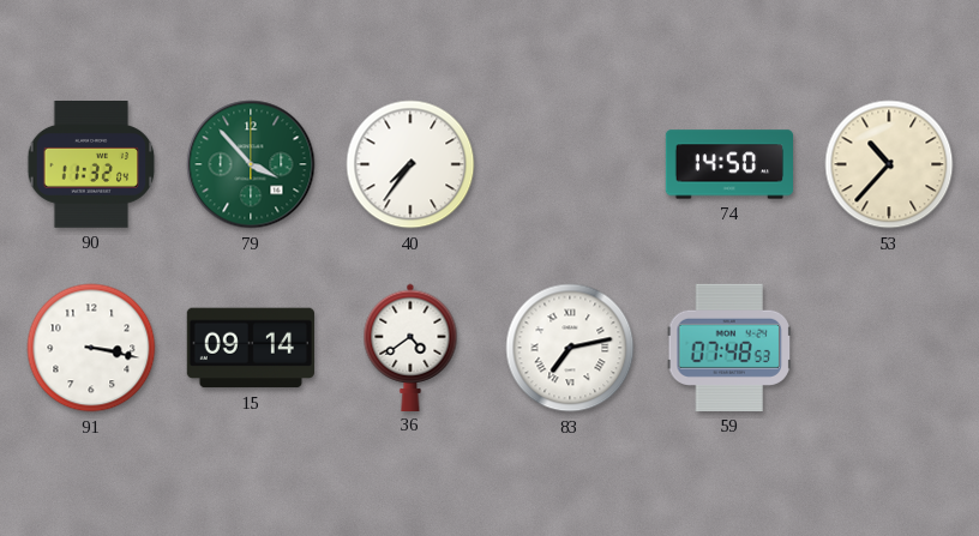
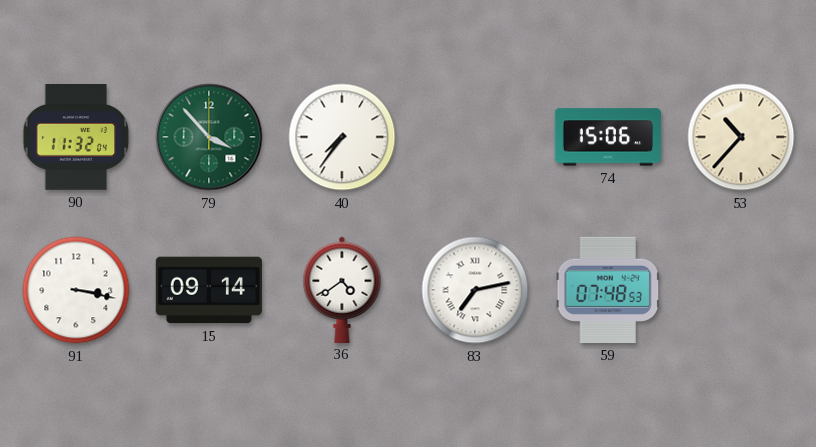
74: 14:50 -> 15:06 (607, 137)
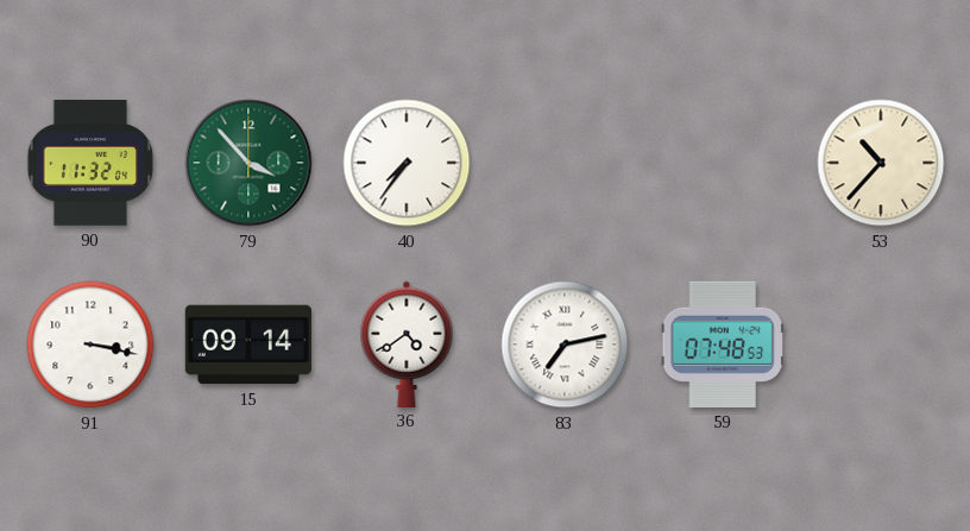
74: 15:06 -> none (607, 137)
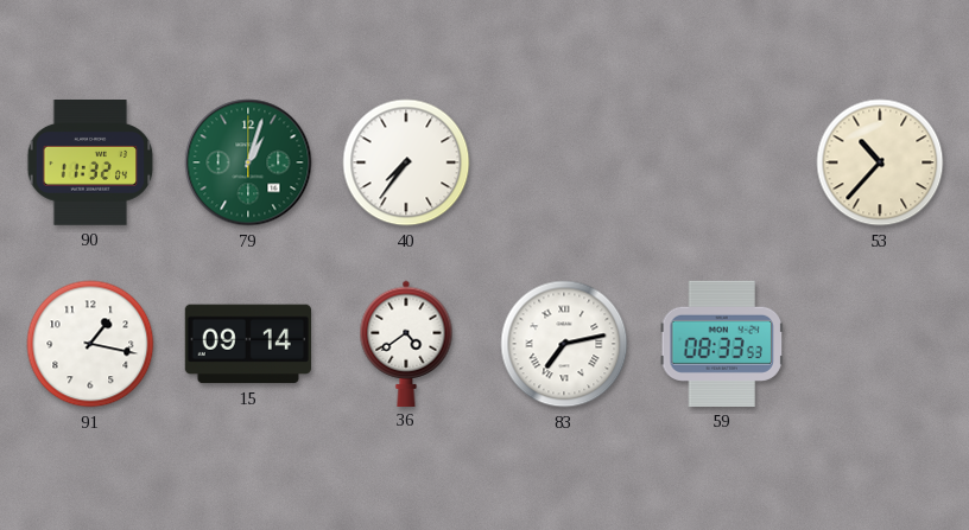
79: 3:53 -> 1:03 (248, 162)
91: 3:17 -> 1:17 (90, 344)
59: 07:48 -> 08:33 (721, 344)
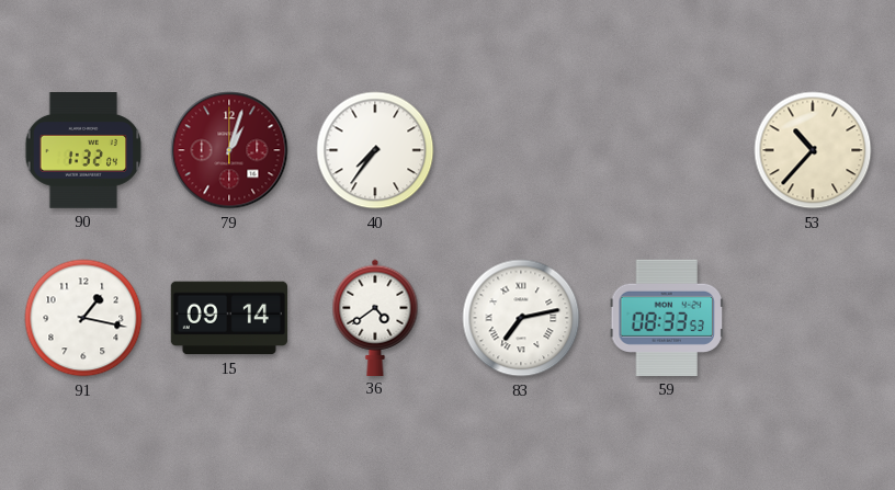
90: 11:32 -> 1:32 (83, 151)
79 dial: green -> burgundy (229, 150)
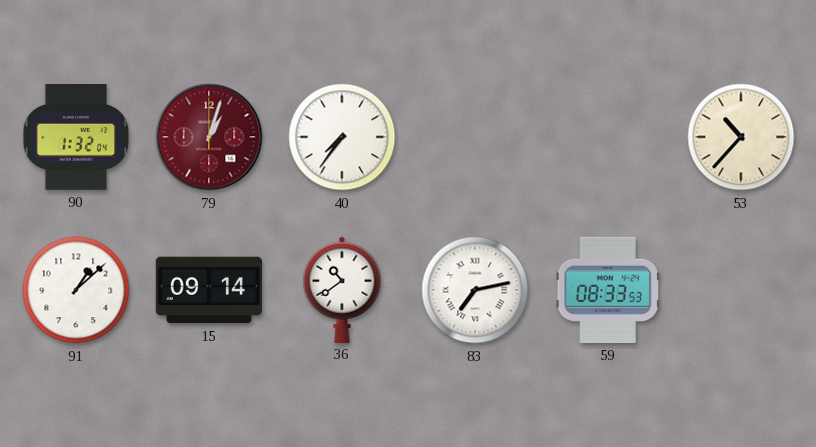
91: 1:17 -> 1:08 (76, 290)
36: 4:39 -> 10:39 (342, 289)
